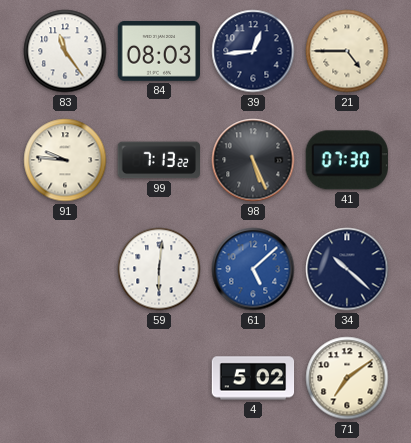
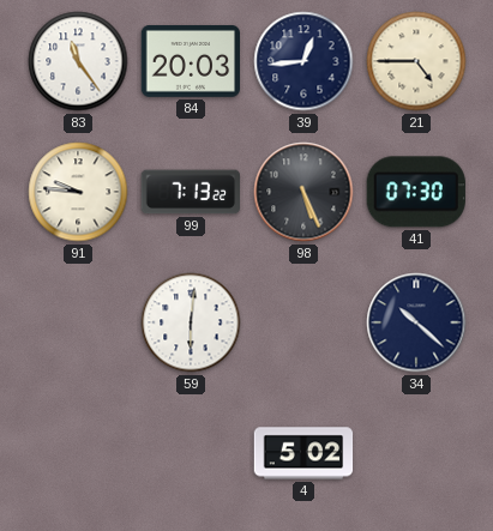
84: 08:03 -> 20:03 (191, 62)
61: 5:08 -> none (253, 269)
71: 7:09 -> none (347, 378)
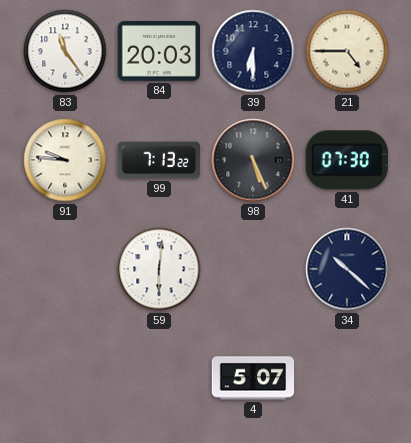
39: 12:44 -> 6:30 (253, 51)
4: 5:02 -> 5:07 (253, 378)
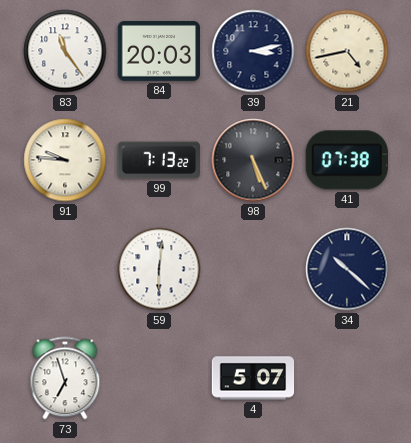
39: 6:30 -> 3:13 (253, 51)
21: 4:45 -> 4:43 (347, 51)
41: 07:30 -> 07:38 (347, 160)
73: none -> 6:57 (65, 378)
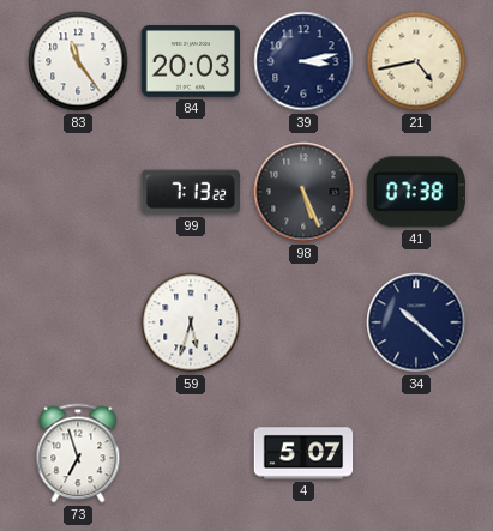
91: 9:46 -> none (65, 160)
59: 6:01 -> 5:33 (191, 322)
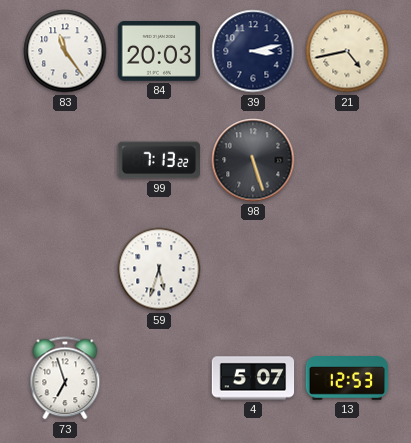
98: 5:26 -> 5:27 (253, 160)
41: 07:38 -> none (416, 192)
34: 10:22 -> none (416, 322)
13: none -> 12:53 (347, 379)
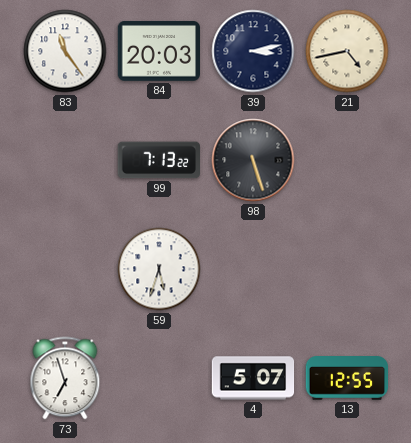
13: 12:53 -> 12:55 (347, 379)
